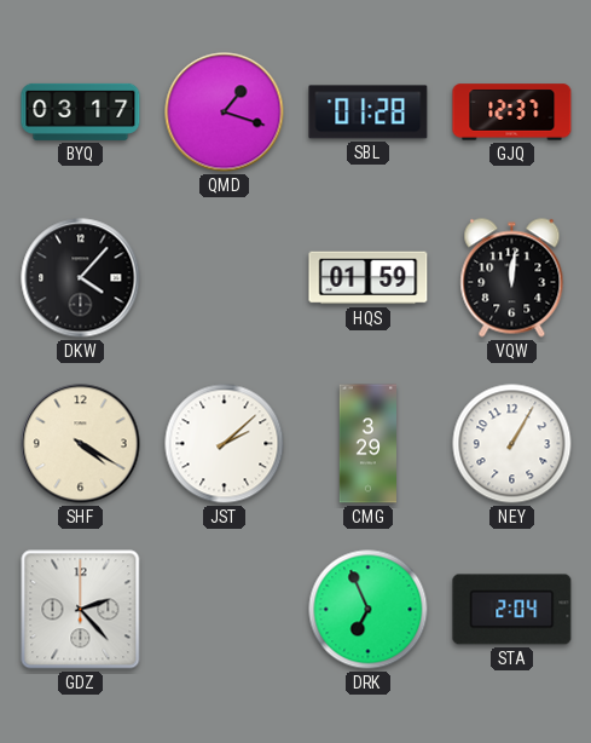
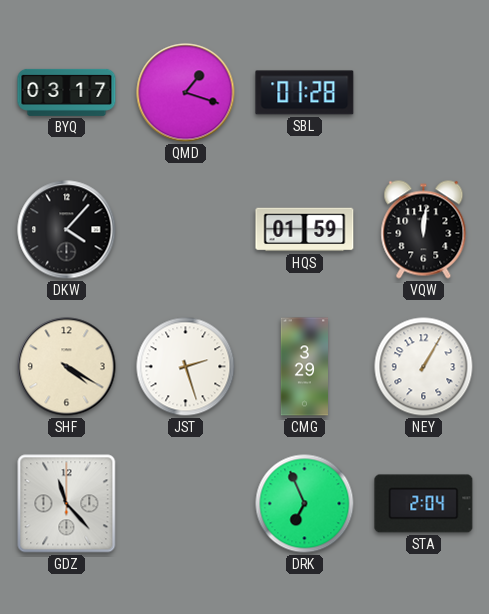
GJQ: 12:37 -> none (512, 113)
JST: 2:08 -> 2:27 (186, 367)
GDZ: 2:23 -> 11:23 (67, 504)
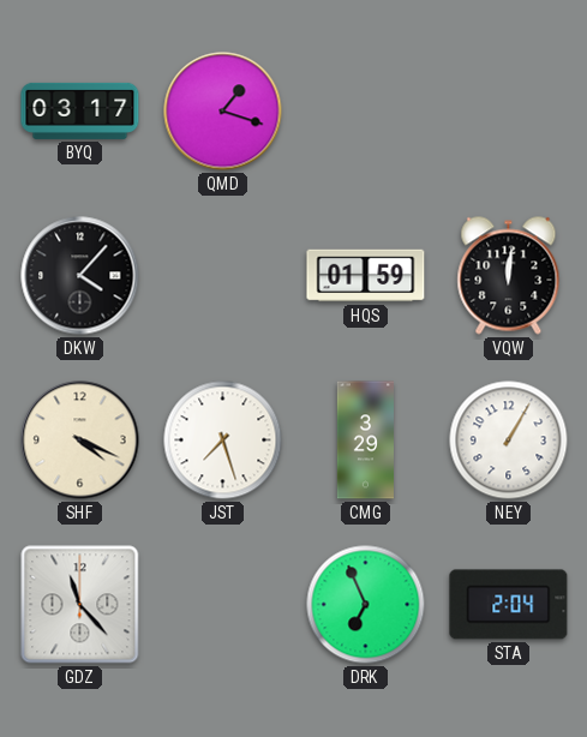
SBL: 01:28 -> none (305, 93)
SHF: 4:20 -> 4:19 (80, 441)
JST: 2:27 -> 7:27 (223, 441)
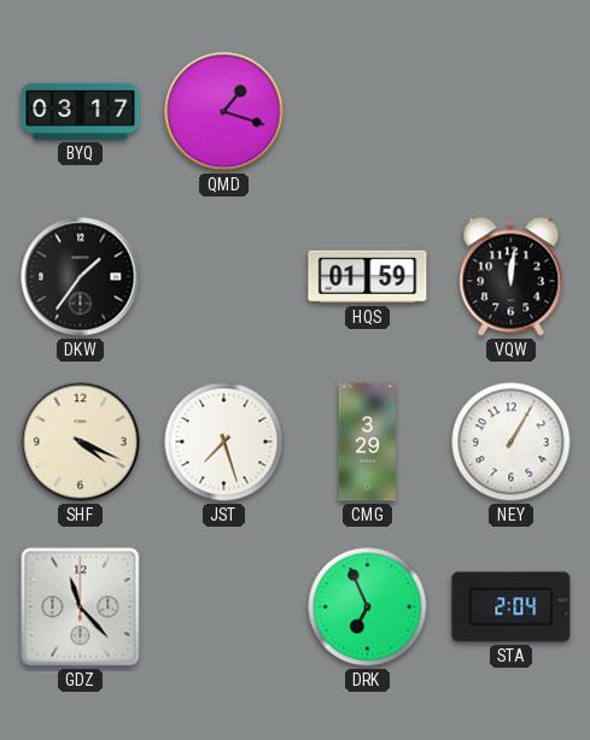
DKW: 4:07 -> 1:36 (81, 277)
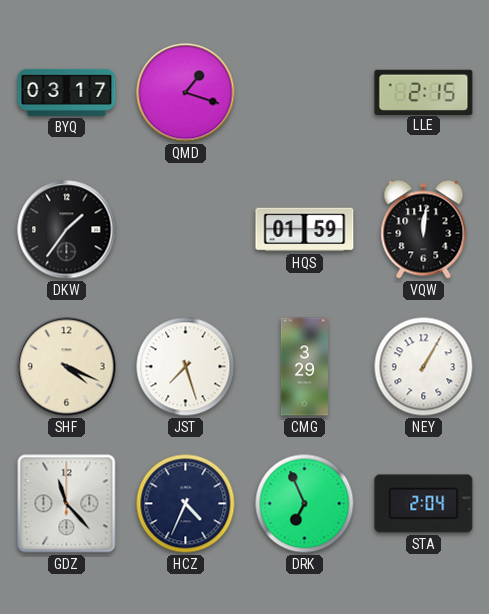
LLE: none -> 2:15 (424, 92)
HCZ: none -> 4:34 (186, 504)
